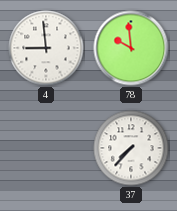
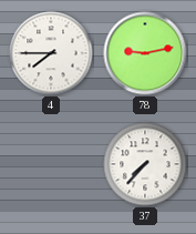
4: 8:59 -> 7:45 (51, 53)
78: 9:59 -> 9:13 (145, 53)
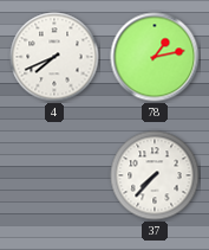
4: 7:45 -> 7:41 (54, 57)
78: 9:13 -> 1:13 (155, 57)
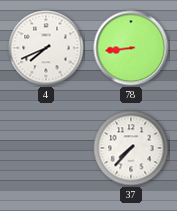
78: 1:13 -> 8:44 (131, 48)
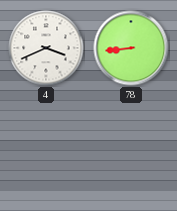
4: 7:41 -> 3:41 (46, 48)
37: 7:37 -> none (131, 148)
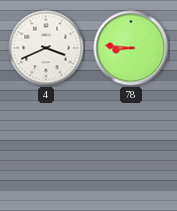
78: 8:44 -> 8:46 (131, 48)
